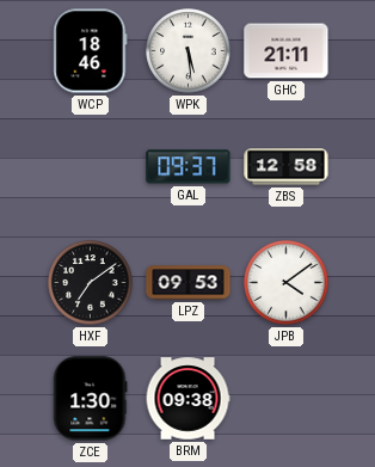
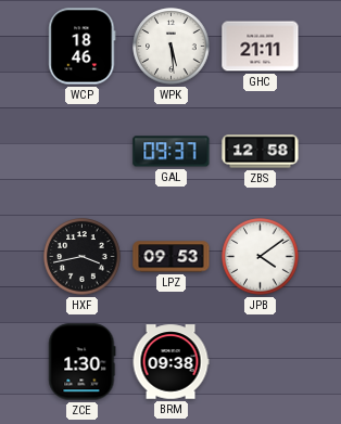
HXF: 7:09 -> 3:43 (83, 257)
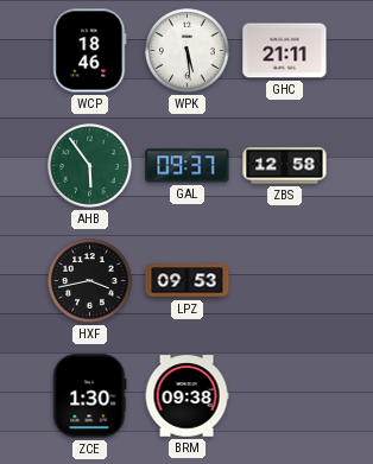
AHB: none -> 5:54 (90, 166)
JPB: 4:09 -> none (261, 257)
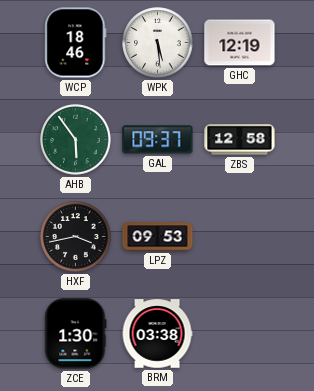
GHC: 21:11 -> 12:19 (240, 43)
BRM: 09:38 -> 03:38 (157, 334)
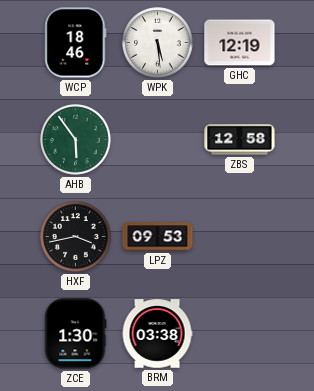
GAL: 09:37 -> none (158, 140)
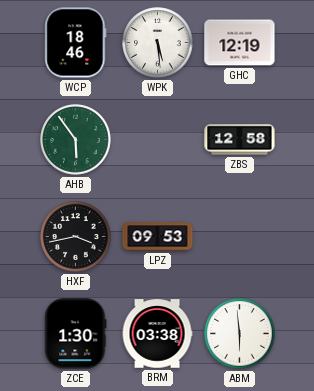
ABM: none -> 5:59 (240, 334)
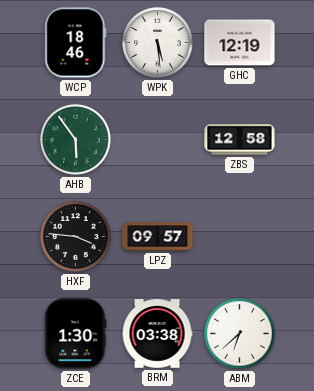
HXF: 3:43 -> 3:46 (76, 237)
LPZ: 09:53 -> 09:57 (158, 237)
ABM: 5:59 -> 6:38 (240, 334)
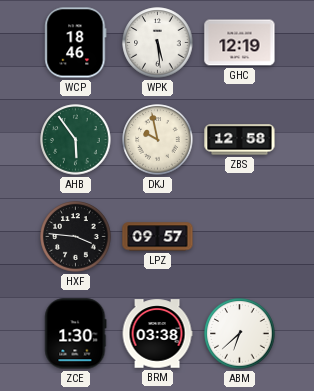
DKJ: none -> 9:58 (158, 140)
